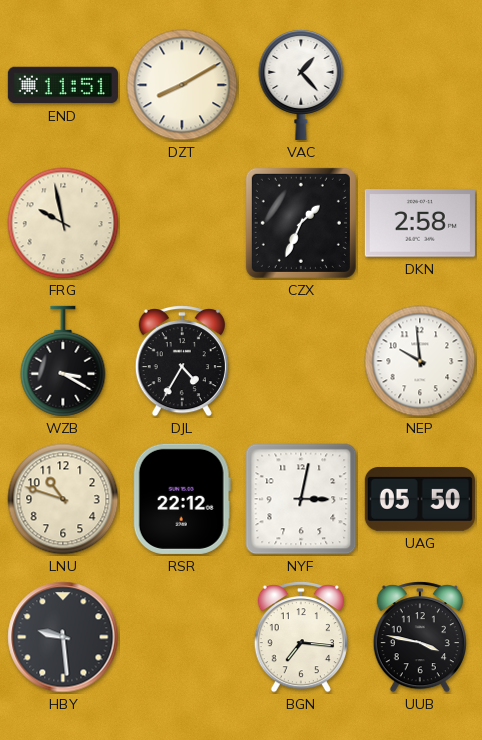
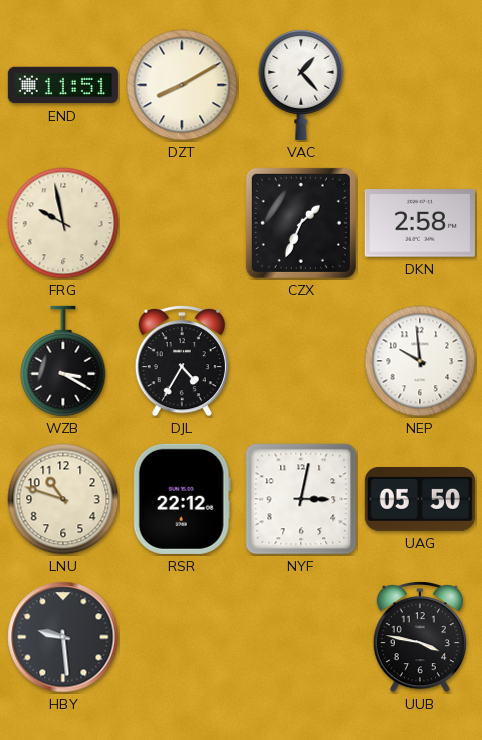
BGN: 7:16 -> none (301, 637)
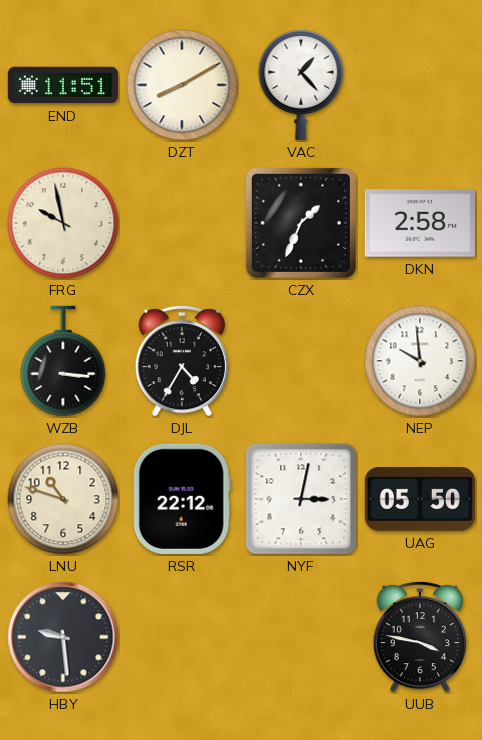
WZB: 3:20 -> 3:16 (63, 361)
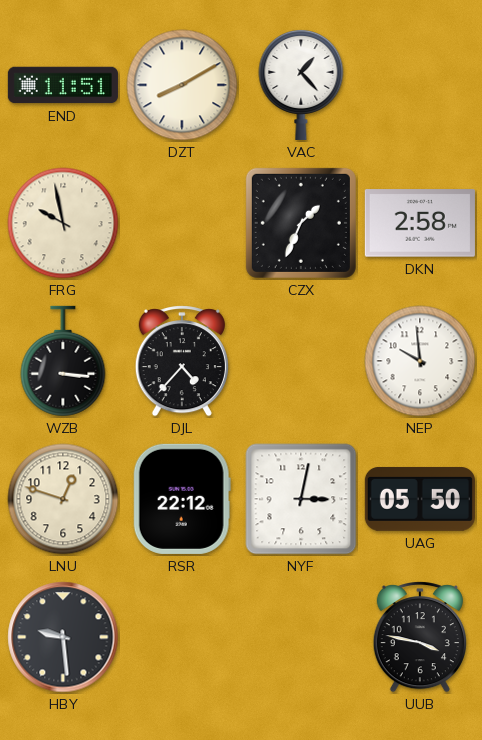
DJL: 4:35 -> 4:37 (182, 361)
LNU: 10:48 -> 12:48 (63, 499)
